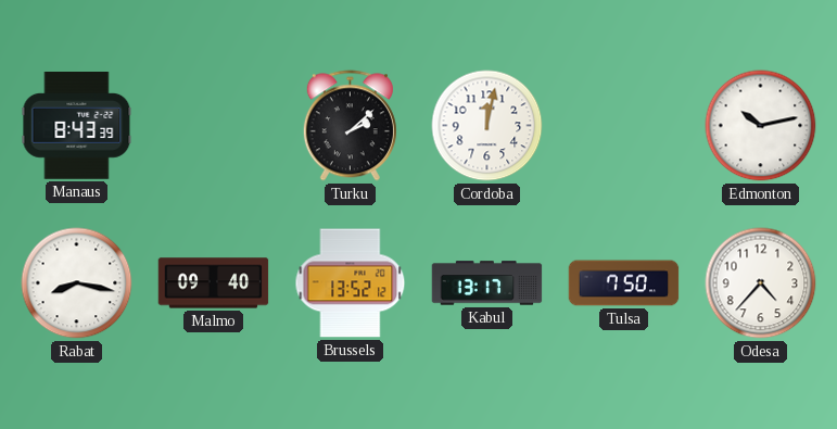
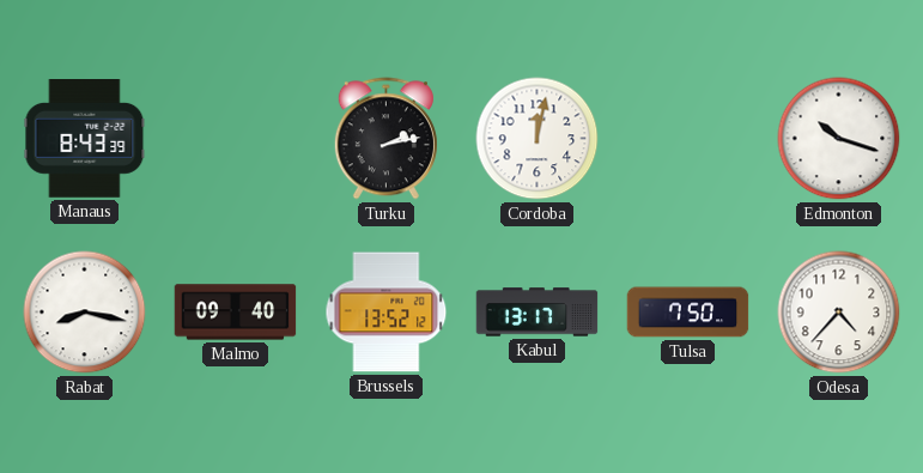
Turku: 2:08 -> 2:13 (385, 139)
Edmonton: 10:13 -> 10:18 (839, 139)
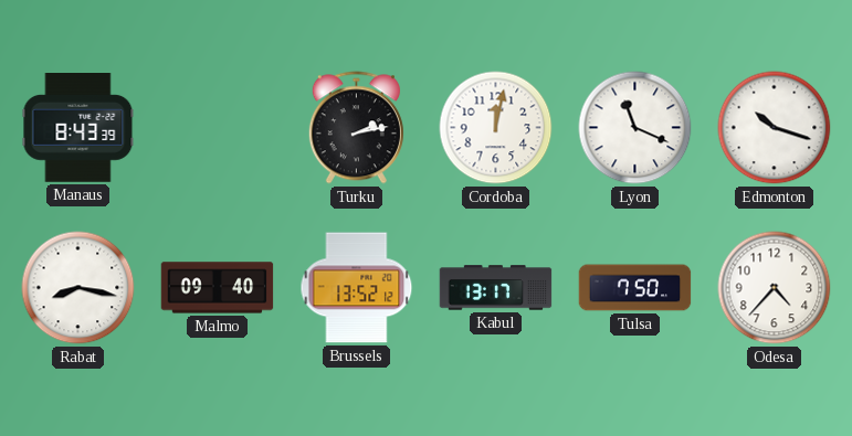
Lyon: none -> 11:19 (635, 128)
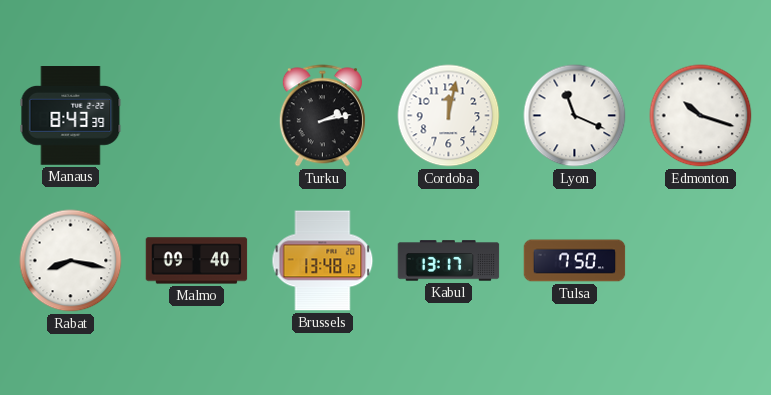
Brussels: 13:52 -> 13:48 (323, 261)
Odesa: 4:37 -> none (775, 288)
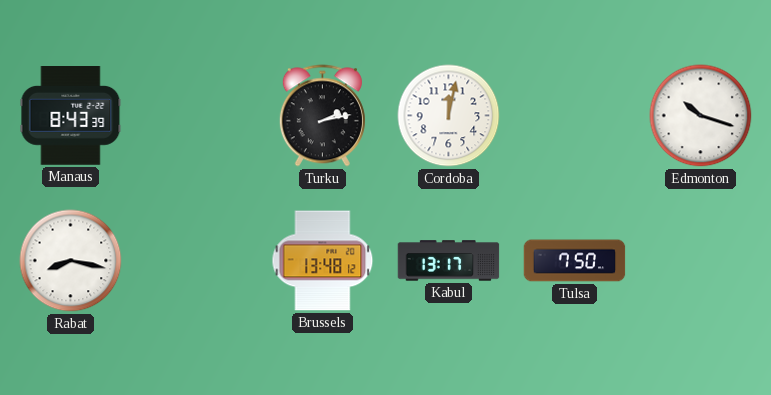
Lyon: 11:19 -> none (575, 116)
Malmo: 09:40 -> none (197, 261)
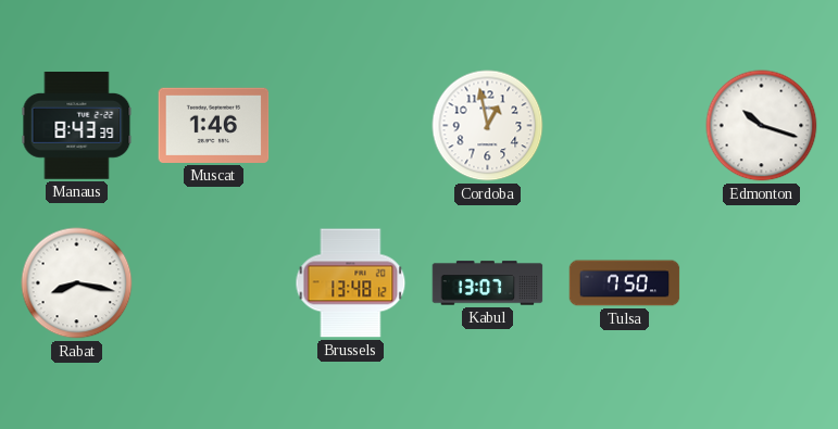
Muscat: none -> 1:46 (214, 125)
Turku: 2:13 -> none (322, 116)
Cordoba: 12:02 -> 12:58 (488, 126)
Kabul: 13:17 -> 13:07 (488, 283)
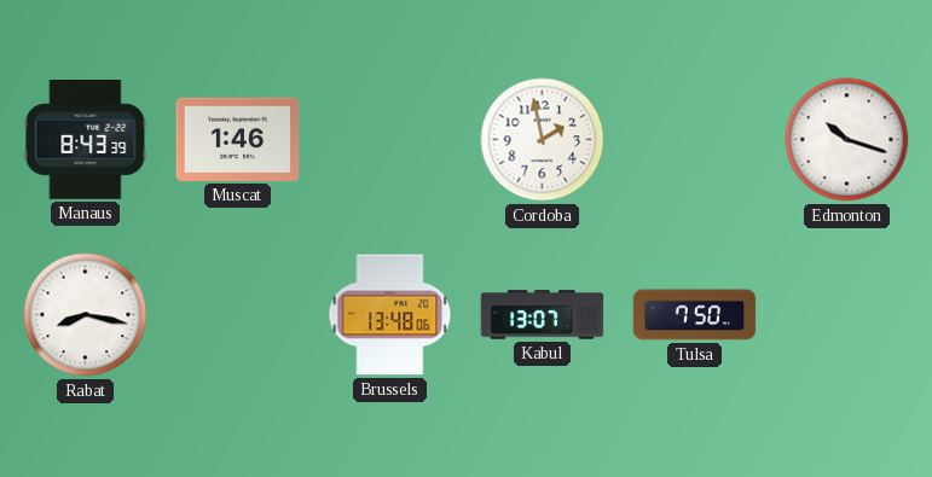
Cordoba: 12:58 -> 1:58 (543, 140)
Brussels: 13:48:12 -> 13:48:06 (390, 315)
